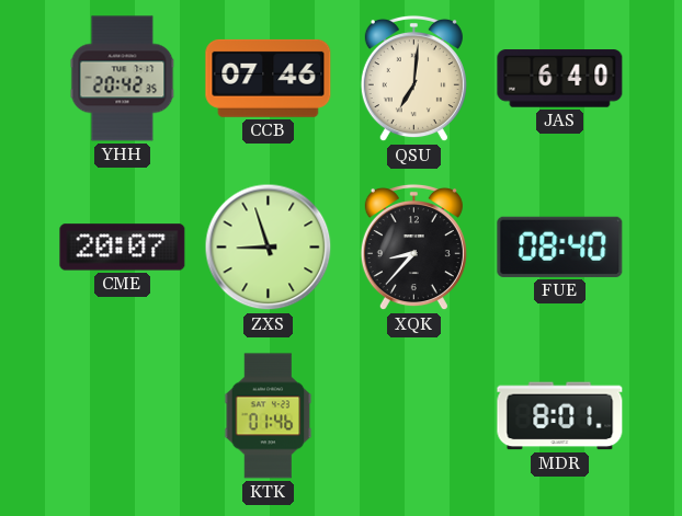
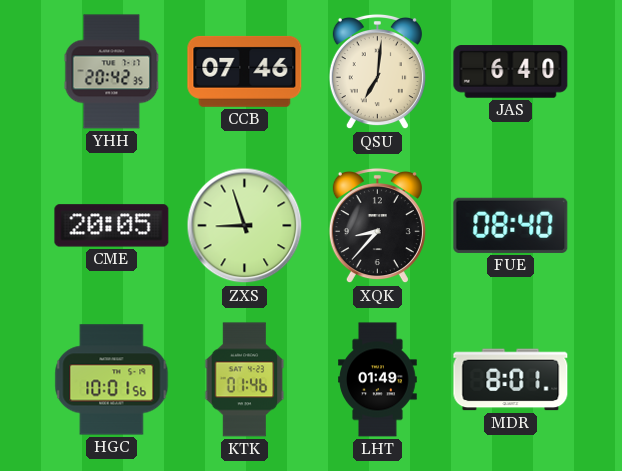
CME: 20:07 -> 20:05 (112, 226)
HGC: none -> 10:01 (112, 380)
LHT: none -> 01:49 (378, 380)
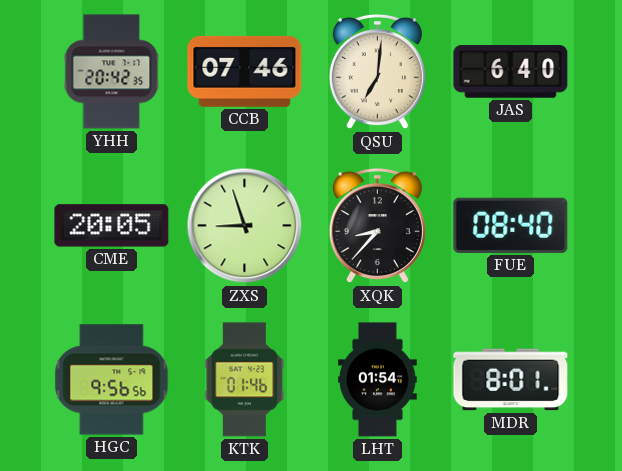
HGC: 10:01 -> 9:56 (112, 380)
LHT: 01:49 -> 01:54 (378, 380)
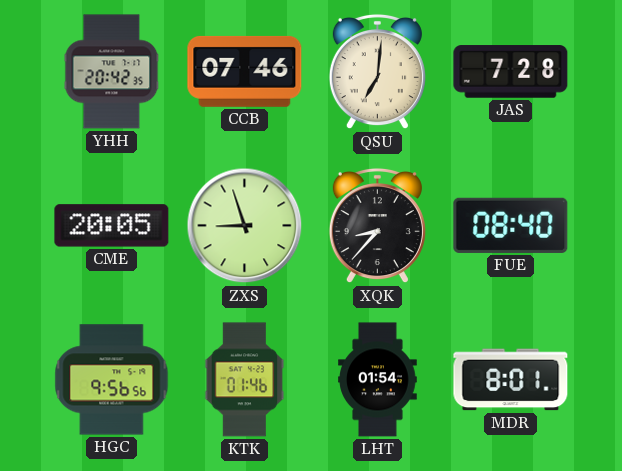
JAS: 6:40 -> 7:28 (511, 72)
